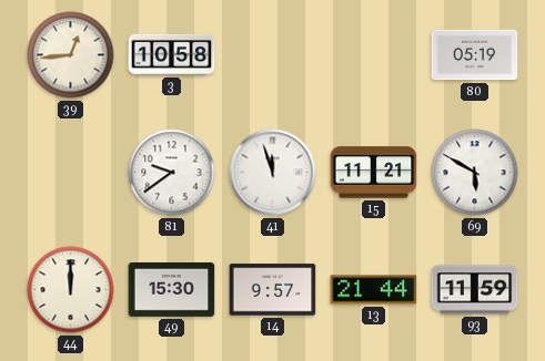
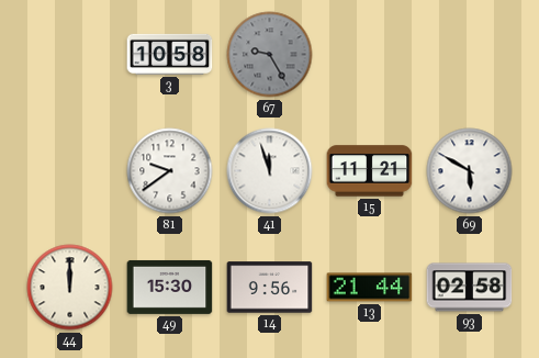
39: 12:44 -> none (71, 55)
67: none -> 9:25 (270, 55)
80: 05:19 -> none (475, 55)
14: 9:57 -> 9:56 (270, 288)
93: 11:59 -> 02:58 (470, 288)
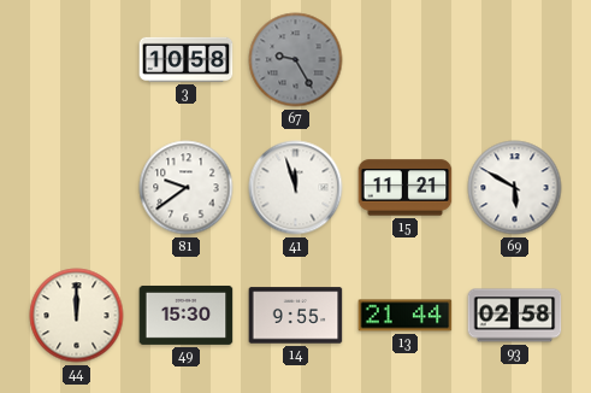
14: 9:56 -> 9:55 (296, 316)
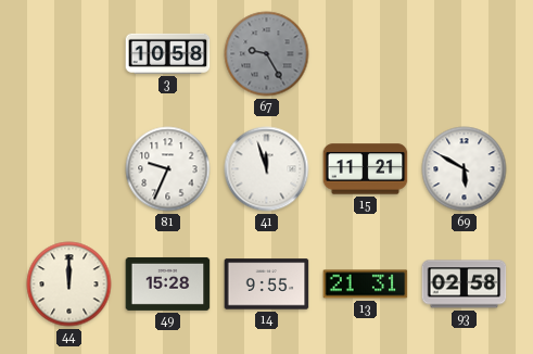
81: 9:39 -> 9:34 (168, 169)
49: 15:30 -> 15:28 (168, 283)
13: 21:44 -> 21:31 (366, 285)
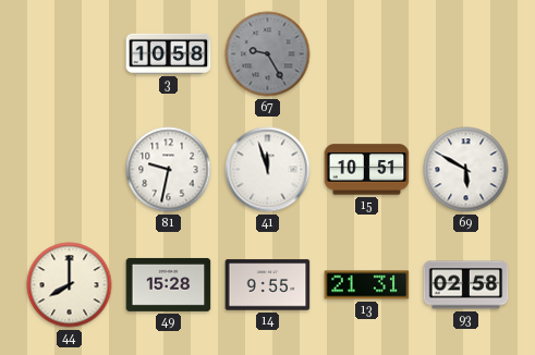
81: 9:34 -> 9:32 (169, 170)
15: 11:21 -> 10:51 (367, 170)
44: 12:00 -> 8:00 (70, 285)
